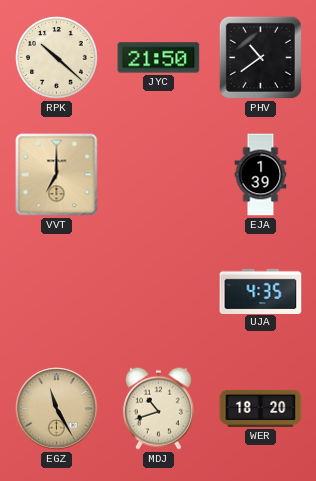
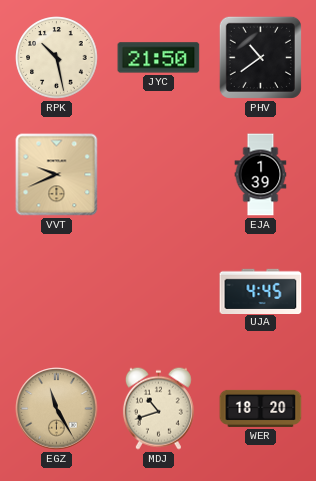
RPK: 10:22 -> 10:28 (57, 58)
VVT: 7:00 -> 9:41 (57, 175)
UJA: 4:35 -> 4:45 (261, 291)
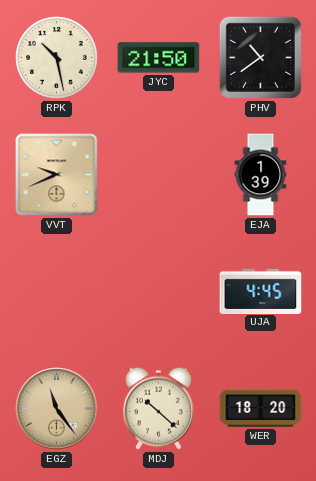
EGZ: 11:25 -> 11:24 (57, 409)
MDJ: 10:42 -> 10:22 (158, 408)
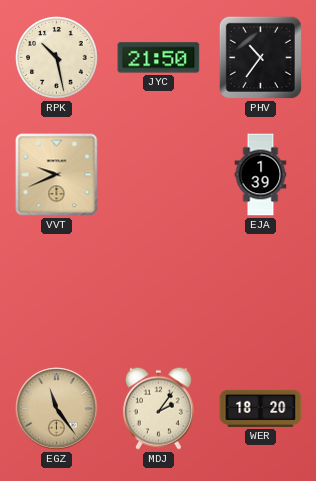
PHV: 10:39 -> 10:36 (260, 57)
UJA: 4:45 -> none (261, 291)
MDJ: 10:22 -> 2:06 (158, 408)
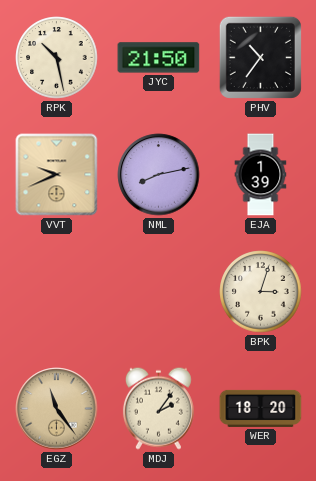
NML: none -> 8:13 (159, 175)
BPK: none -> 3:03 (261, 292)
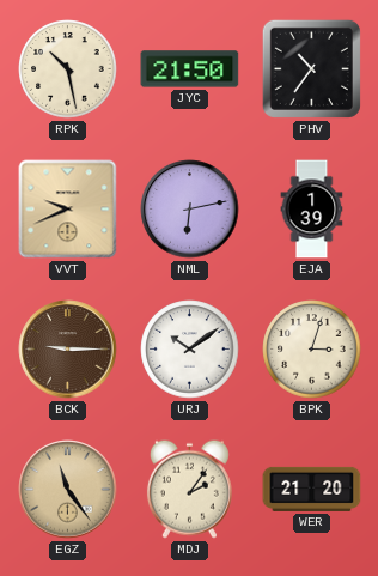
NML: 8:13 -> 6:13 (190, 210)
BCK: none -> 9:15 (68, 350)
URJ: none -> 10:09 (190, 350)
WER: 18:20 -> 21:20 (312, 489)
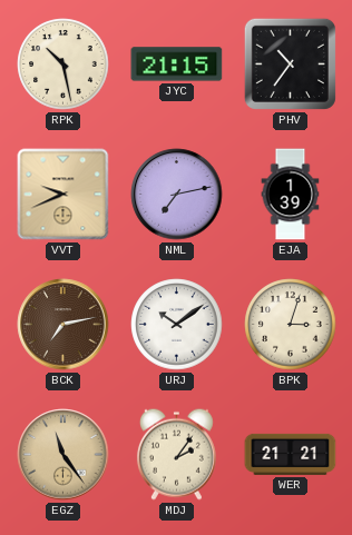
JYC: 21:50 -> 21:15 (177, 65)
NML: 6:13 -> 7:13 (177, 195)
BCK: 9:15 -> 7:13 (63, 325)
WER: 21:20 -> 21:21 (291, 454)
